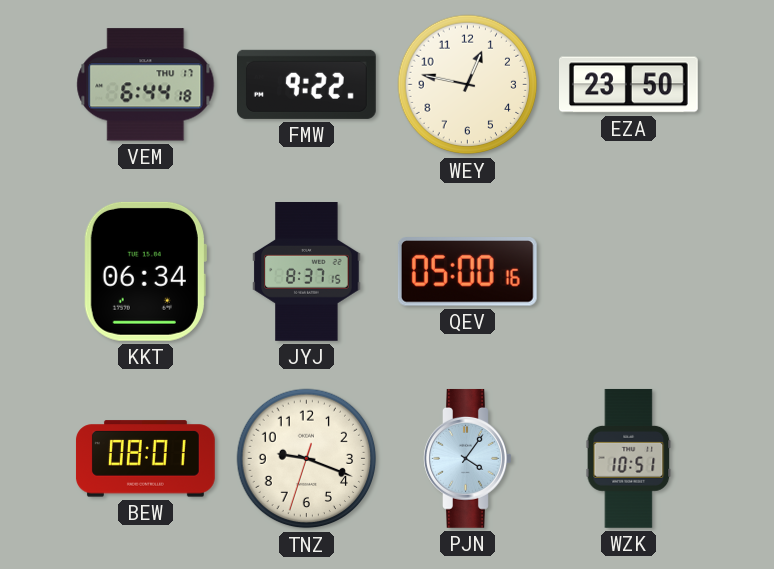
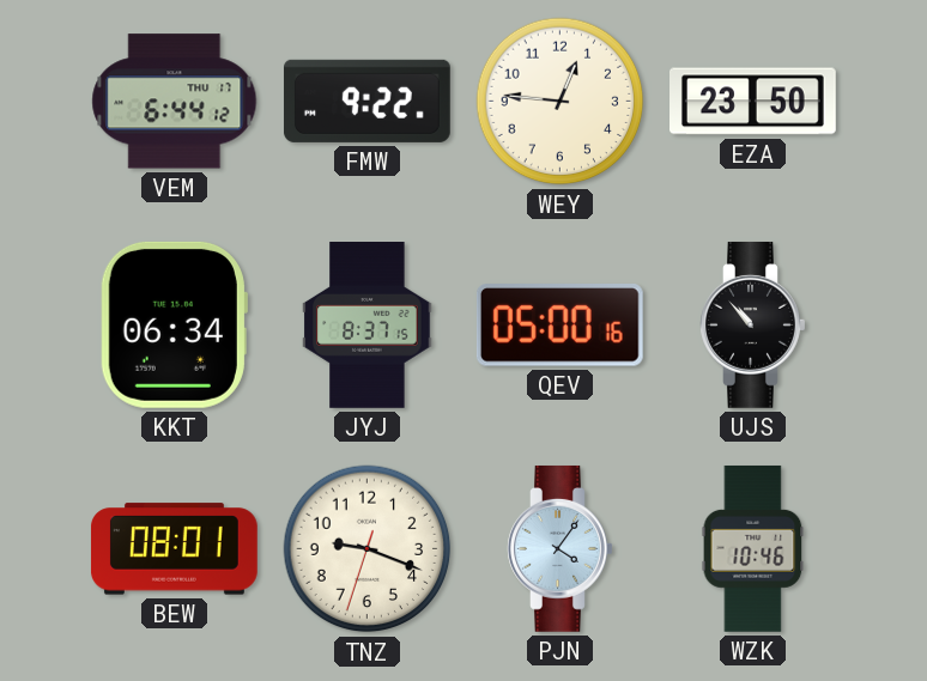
VEM: 6:44:18 -> 6:44:12 (175, 102)
WEY: 12:47 -> 12:46 (561, 102)
UJS: none -> 10:53 (753, 324)
WZK: 10:51 -> 10:46 (753, 548)
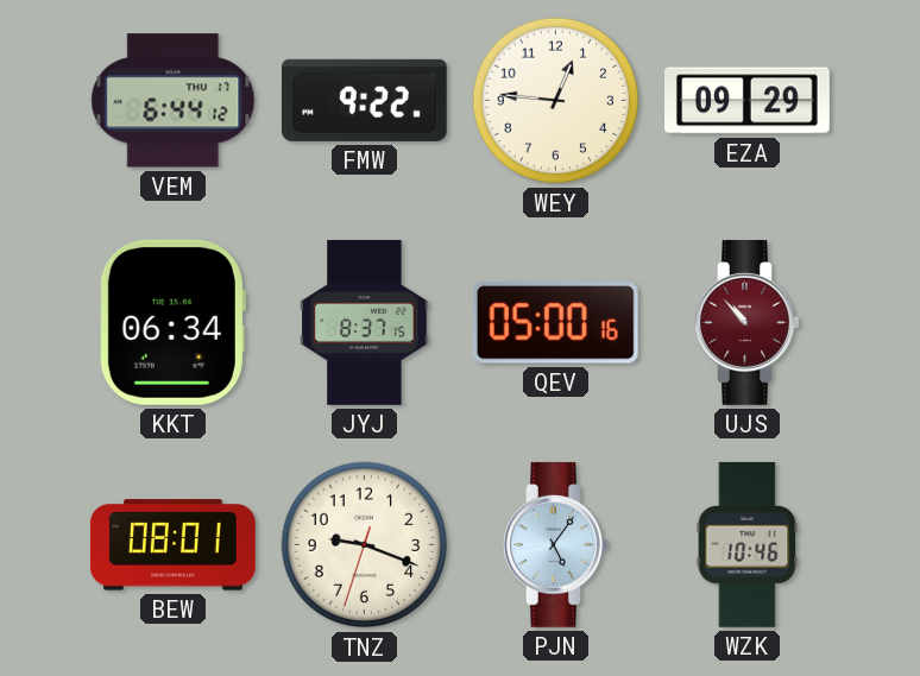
EZA: 23:50 -> 09:29 (748, 101)
UJS dial: black -> burgundy (748, 322)
PJN: 4:06 -> 5:06 (556, 544)
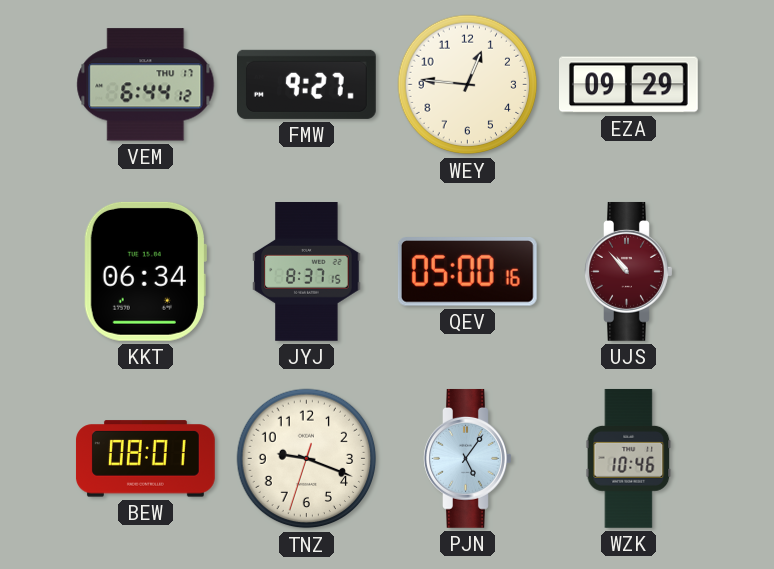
FMW: 9:22 -> 9:27 (306, 84)
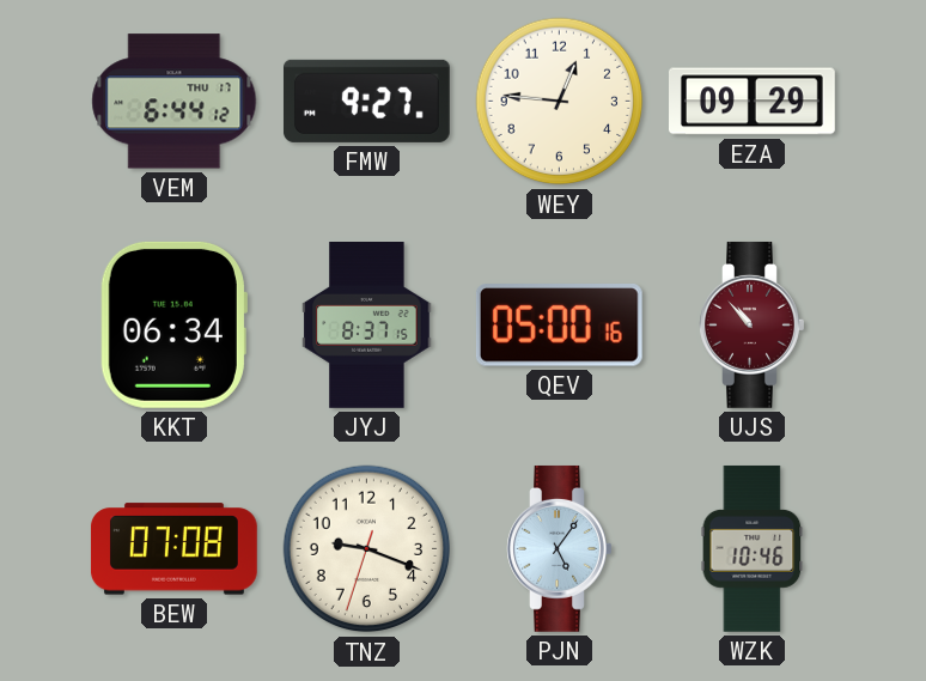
BEW: 08:01 -> 07:08 (173, 549)
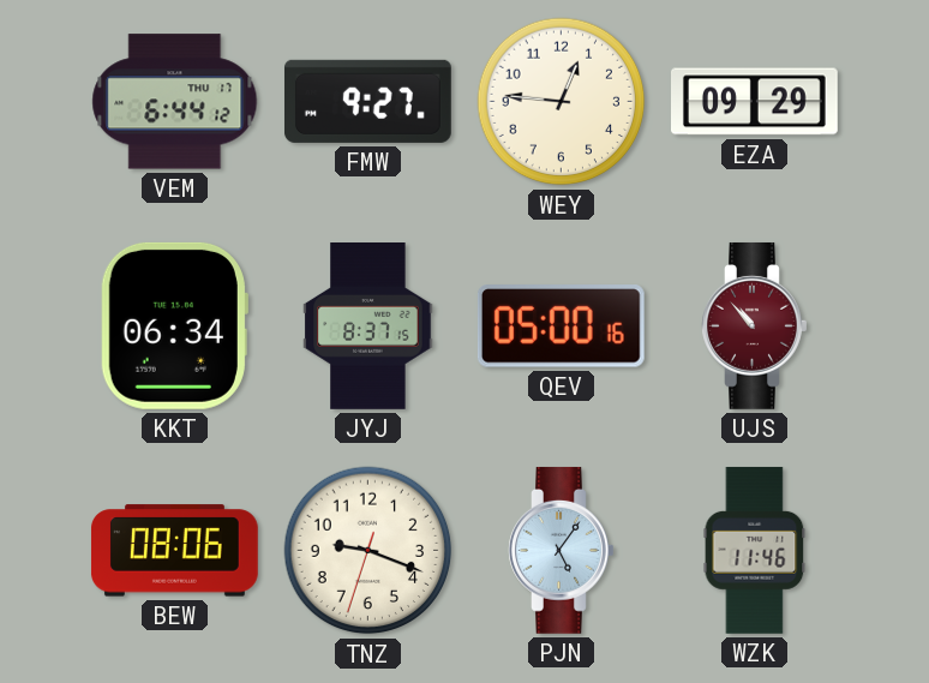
BEW: 07:08 -> 08:06 (174, 551)
WZK: 10:46 -> 11:46 (755, 550)
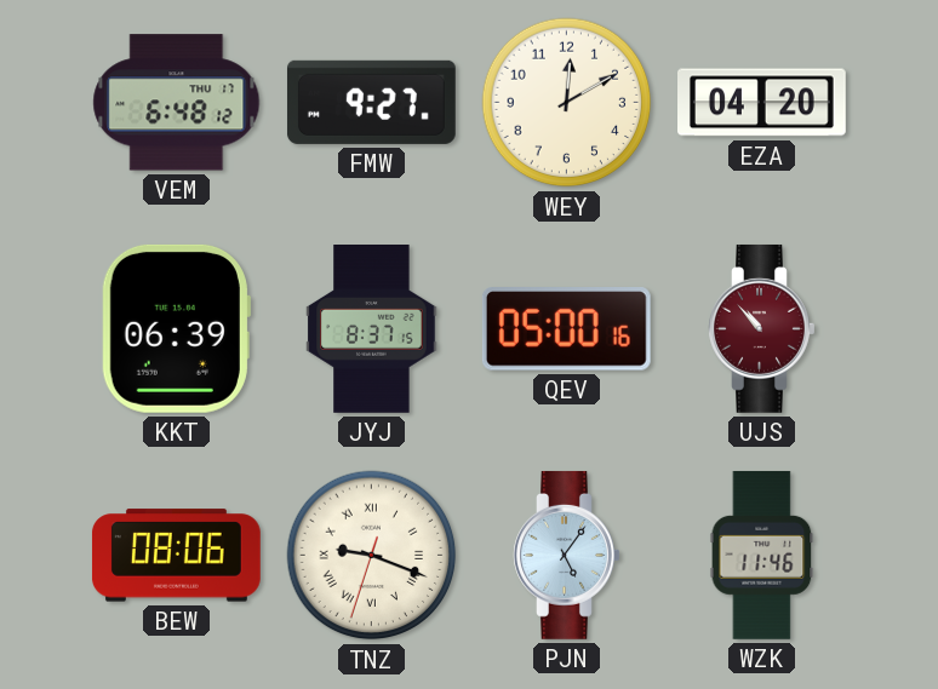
VEM: 6:44 -> 6:48 (177, 103)
WEY: 12:46 -> 12:10 (567, 103)
EZA: 09:29 -> 04:20 (762, 103)
KKT: 06:34 -> 06:39 (176, 328)
TNZ numerals: Arabic -> Roman (372, 556)
